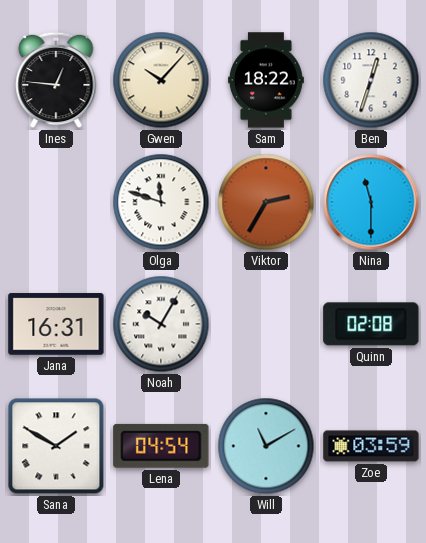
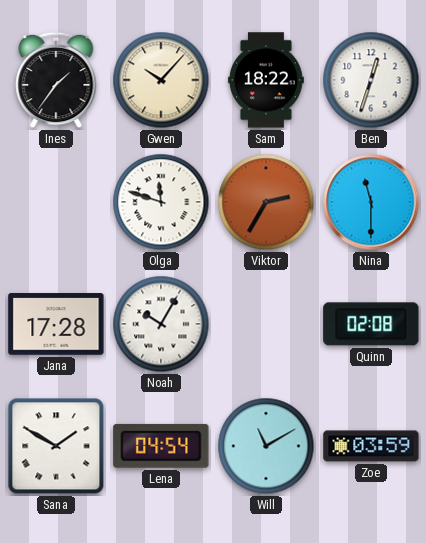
Ines: 12:46 -> 1:36 (56, 80)
Jana: 16:31 -> 17:28 (56, 324)
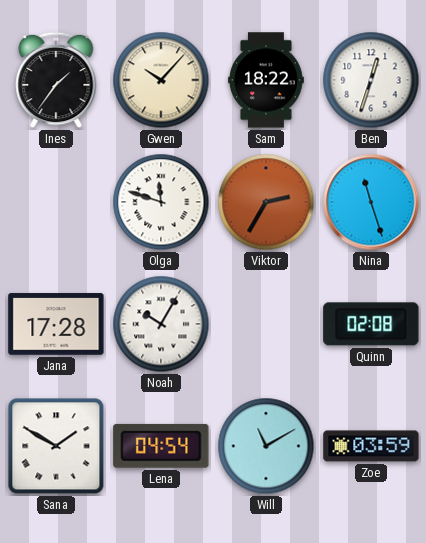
Nina: 11:30 -> 11:27 (371, 202)
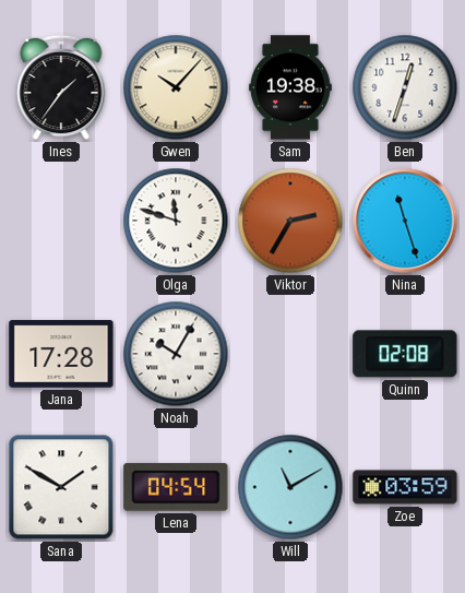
Sam: 18:22 -> 19:38 (290, 87)
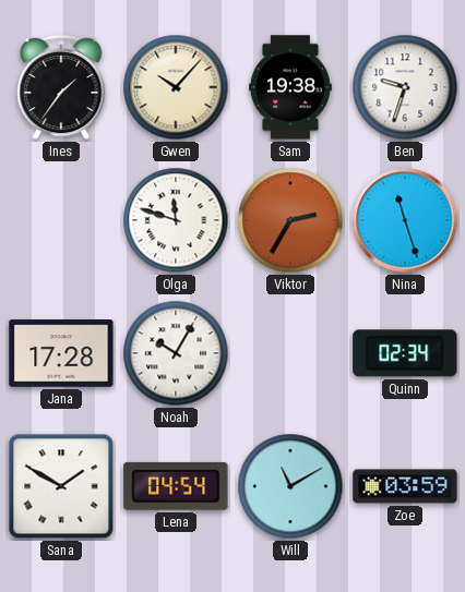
Ben: 12:33 -> 9:33 (405, 87)
Quinn: 02:08 -> 02:34 (405, 353)
